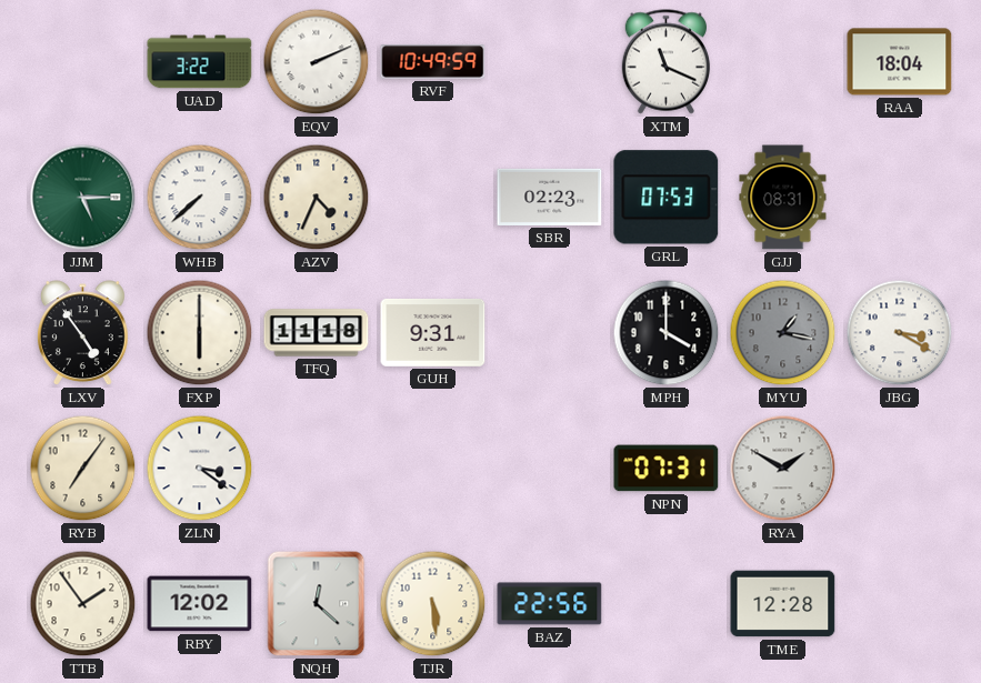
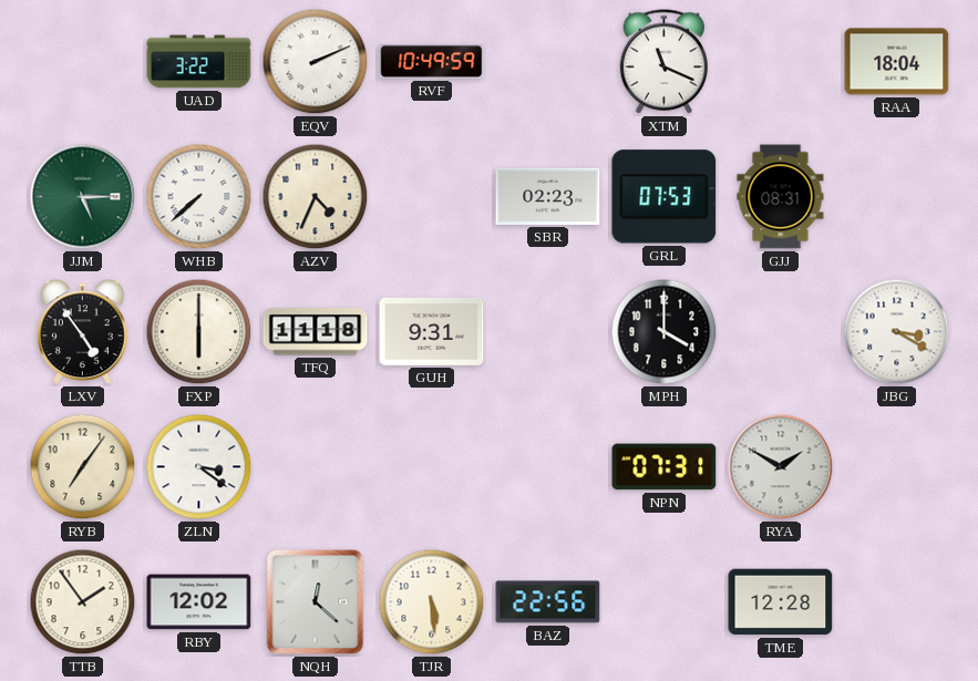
MYU: 1:17 -> none (783, 333)
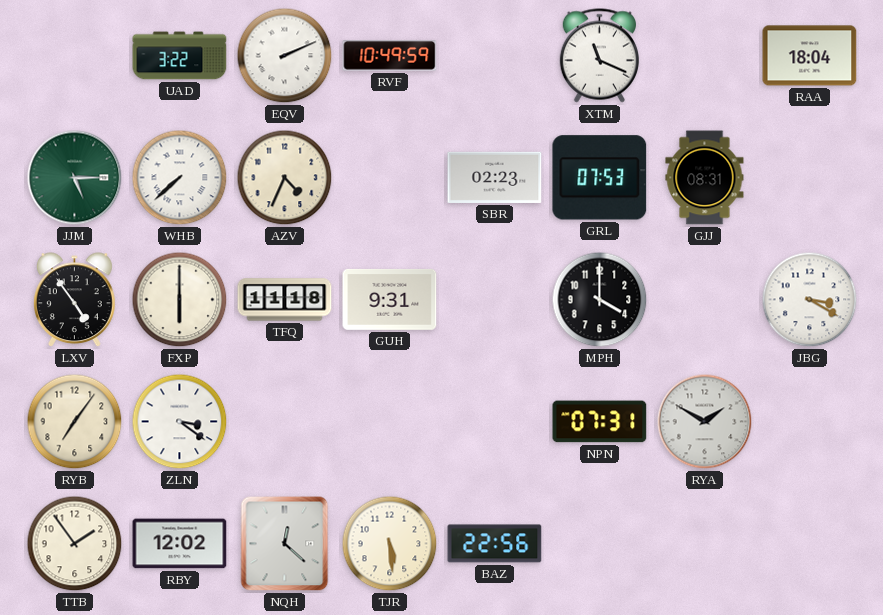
TME: 12:28 -> none (781, 602)
